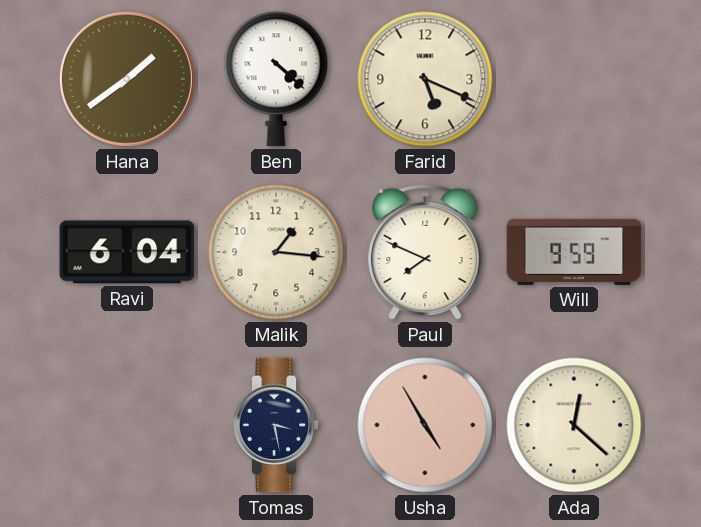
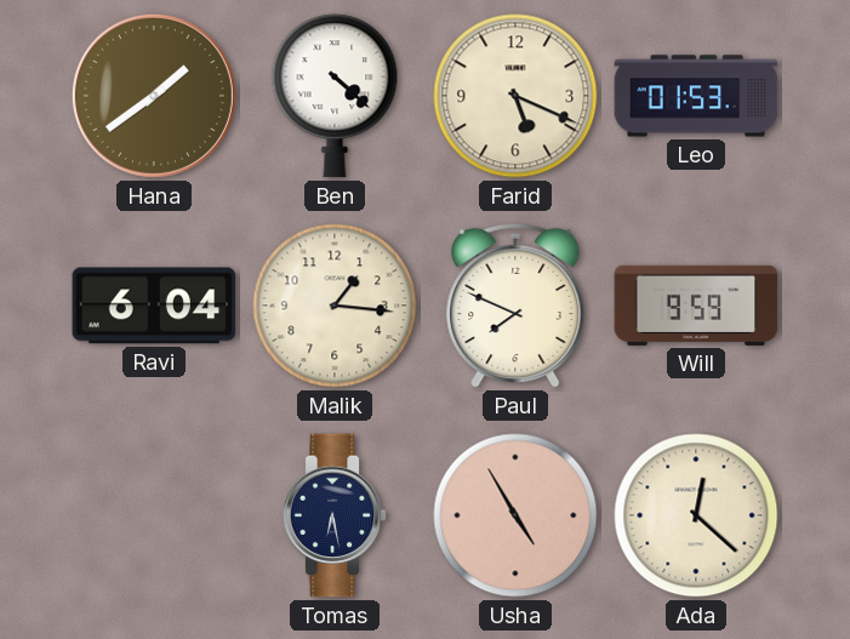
Leo: none -> 01:53 (696, 96)
Tomas: 3:28 -> 6:28 (335, 515)
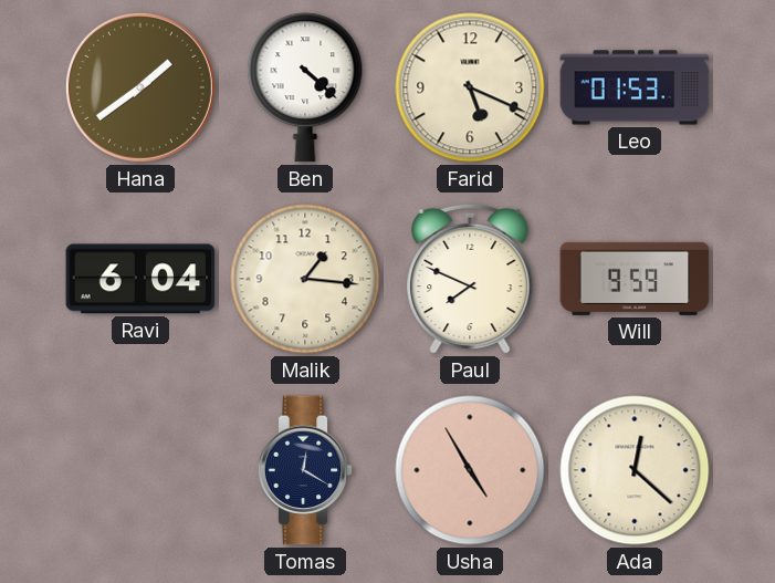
Tomas: 6:28 -> 12:20 (305, 470)
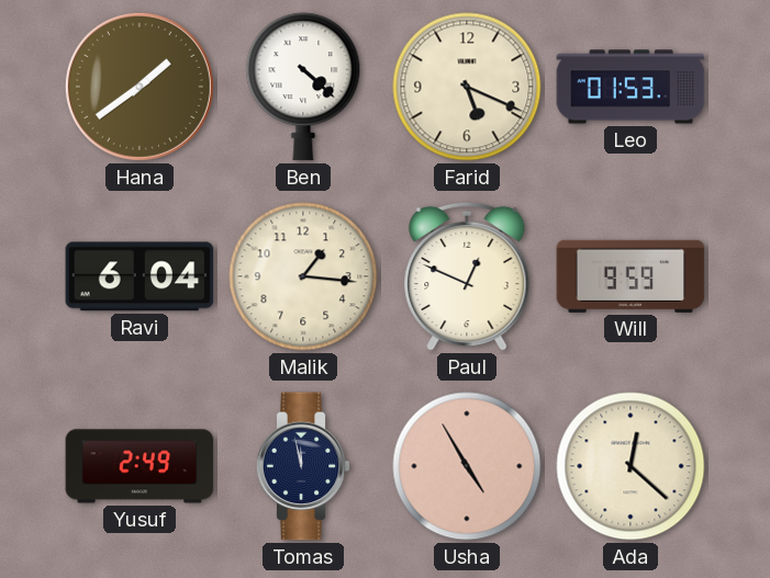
Paul: 7:49 -> 12:49 (467, 276)
Yusuf: none -> 2:49 (140, 466)
Tomas: 12:20 -> 11:58 (303, 466)
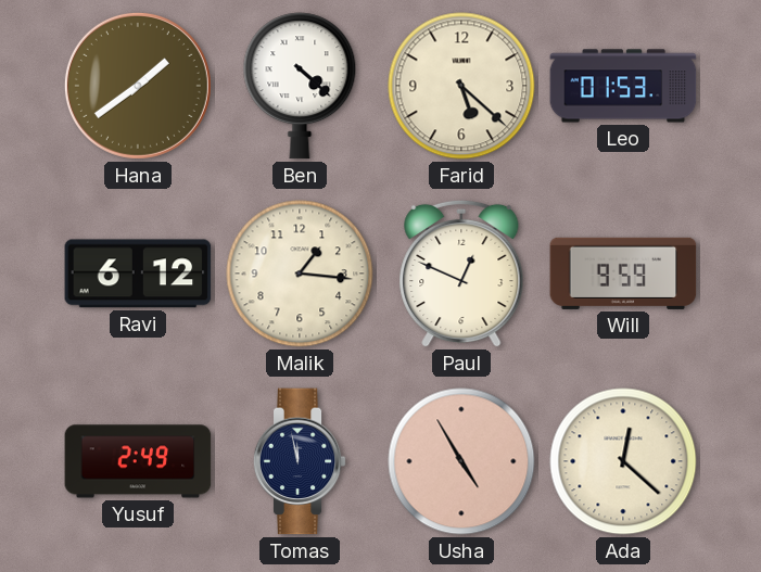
Farid: 5:19 -> 5:22 (461, 86)
Ravi: 6:04 -> 6:12 (138, 274)
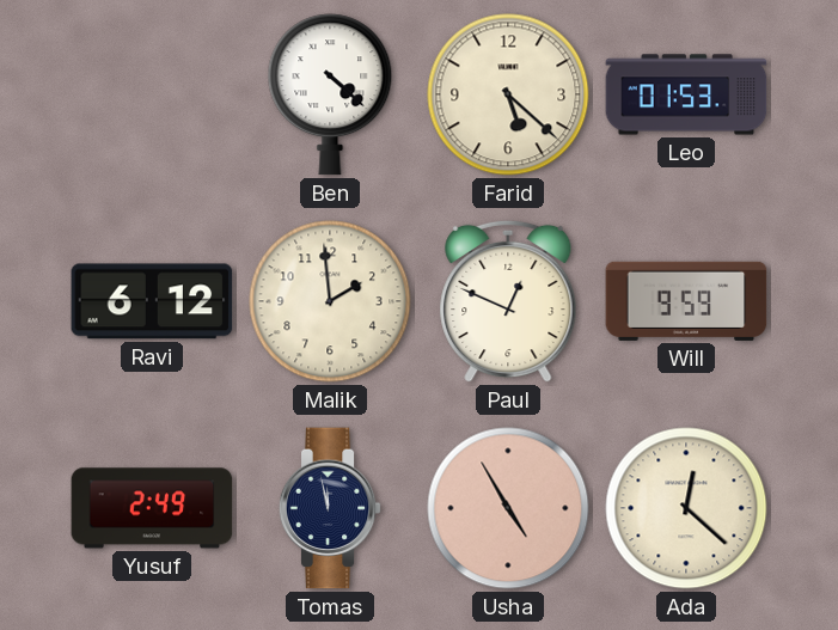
Hana: 1:39 -> none (138, 86)
Malik: 1:16 -> 1:59 (330, 301)
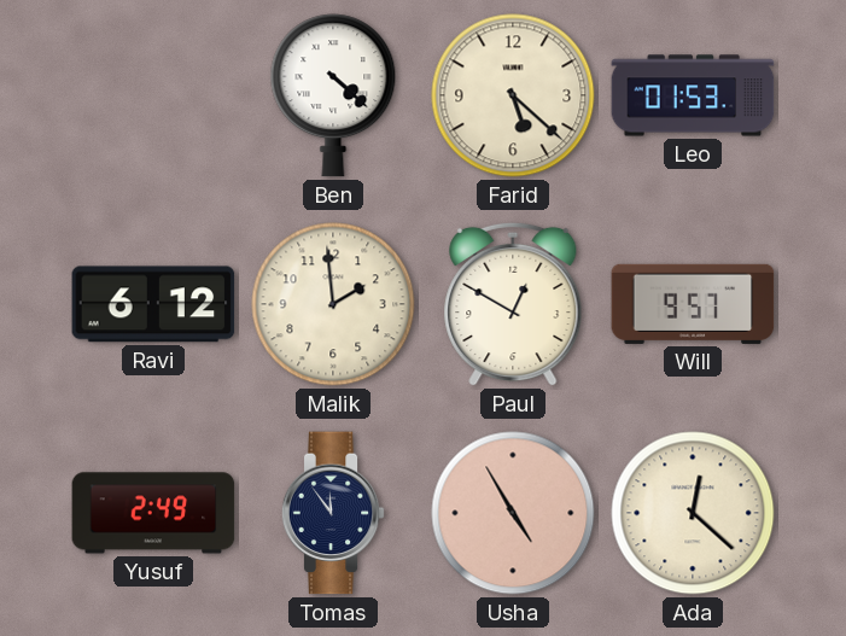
Paul: 12:49 -> 12:50 (513, 304)
Will: 9:59 -> 9:57 (693, 304)
Tomas: 11:58 -> 11:54 (333, 513)
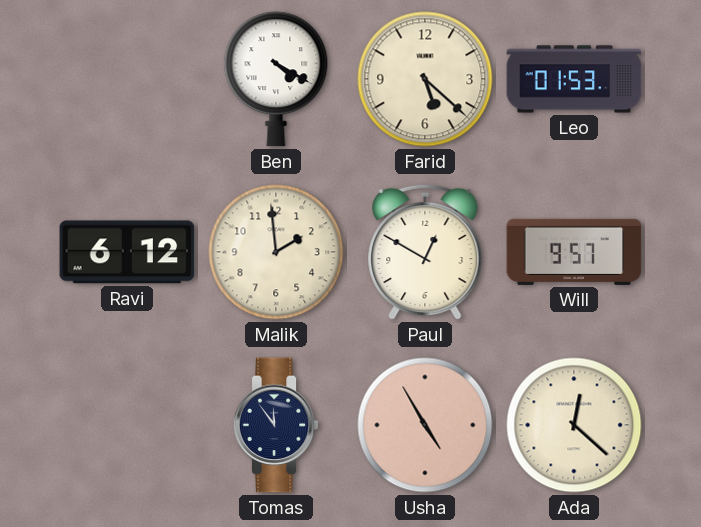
Ben: 4:22 -> 4:20 (276, 79)
Yusuf: 2:49 -> none (153, 513)
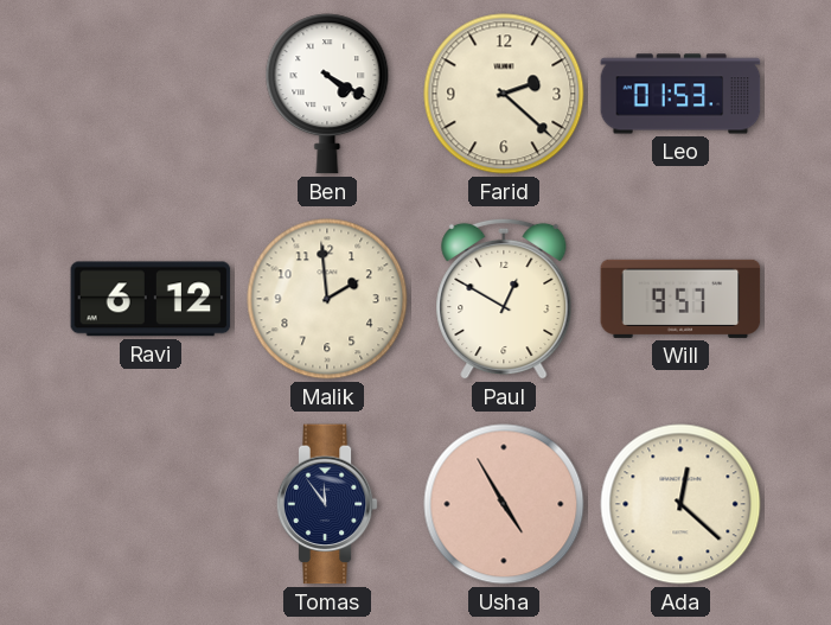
Farid: 5:22 -> 2:22 (504, 94)
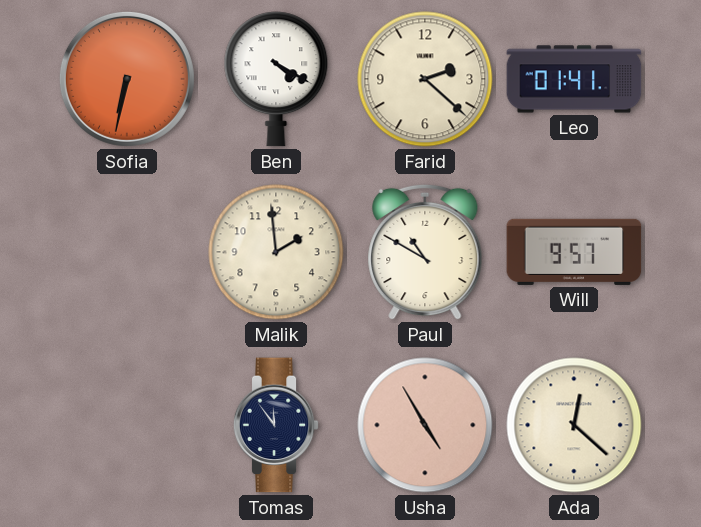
Sofia: none -> 6:32 (127, 79)
Leo: 01:53 -> 01:41 (574, 79)
Ravi: 6:12 -> none (151, 299)
Paul: 12:50 -> 10:50 (425, 252)
